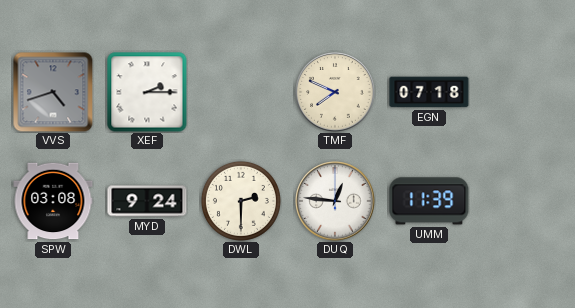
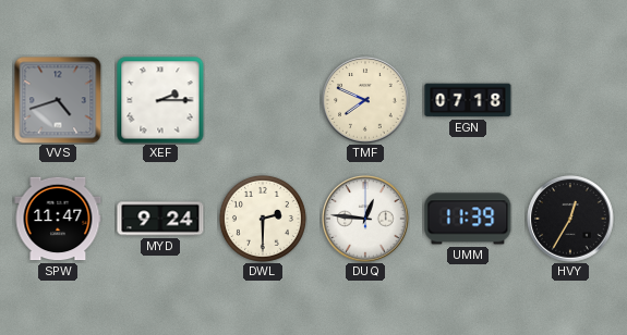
SPW: 03:08 -> 11:47 (58, 219)
HVY: none -> 12:35 (570, 219)
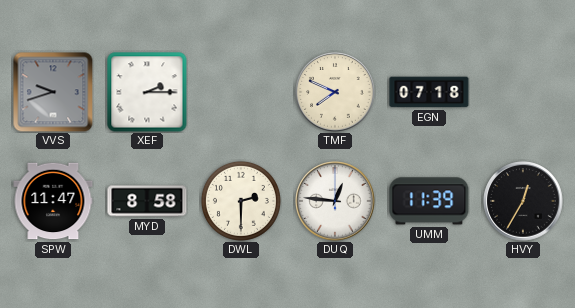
VVS: 4:42 -> 9:42 (53, 92)
MYD: 9:24 -> 8:58 (147, 201)
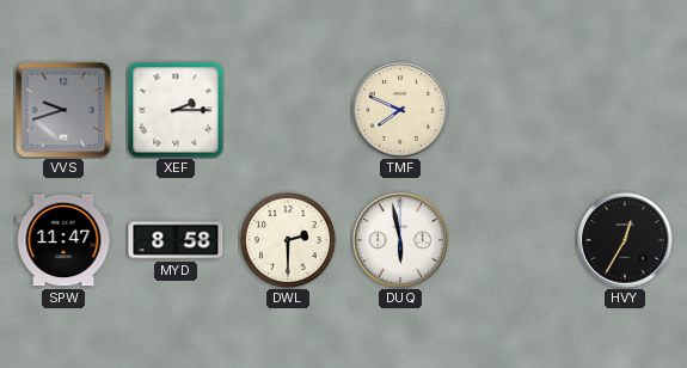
EGN: 07:18 -> none (429, 92)
DUQ: 12:46 -> 5:58 (400, 240)
UMM: 11:39 -> none (429, 201)
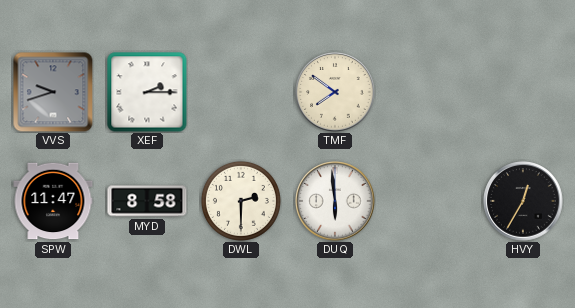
TMF: 7:49 -> 7:51 (335, 92)
DUQ: 5:58 -> 5:59 (335, 201)
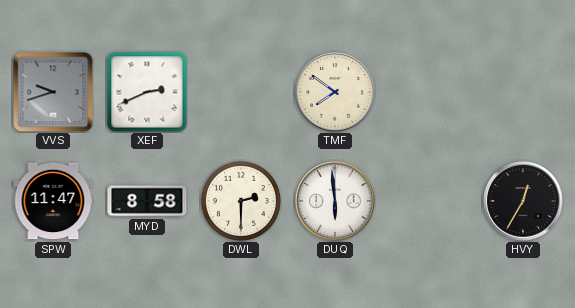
XEF: 2:15 -> 2:41 (147, 92)
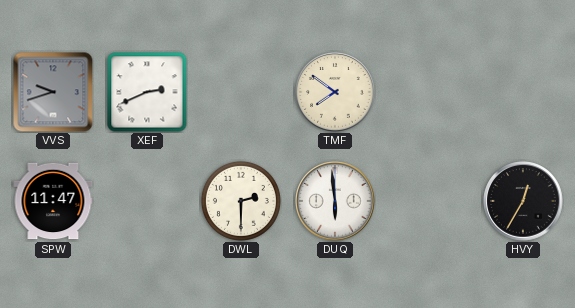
MYD: 8:58 -> none (147, 201)
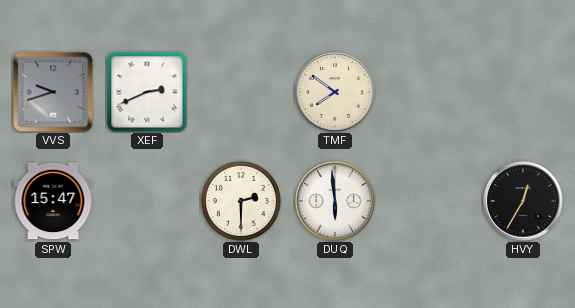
SPW: 11:47 -> 15:47 (53, 201)
